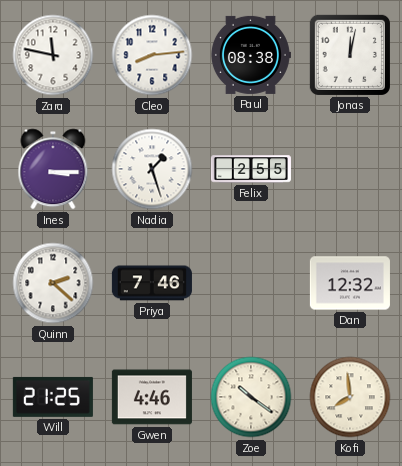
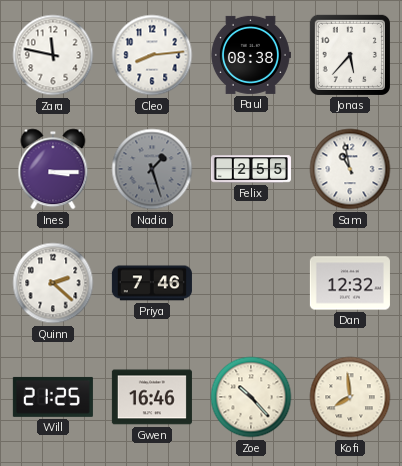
Jonas: 12:02 -> 5:37 (350, 55)
Nadia dial: white -> grey (152, 169)
Sam: none -> 10:58 (350, 169)
Gwen: 4:46 -> 16:46 (152, 397)
Zoe: 10:21 -> 10:23 (251, 397)
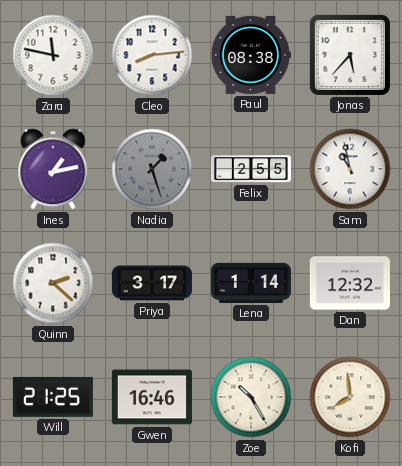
Ines: 3:15 -> 1:13 (53, 169)
Priya: 7:46 -> 3:17 (152, 283)
Lena: none -> 1:14 (251, 283)
Zoe: 10:23 -> 10:25 (251, 397)
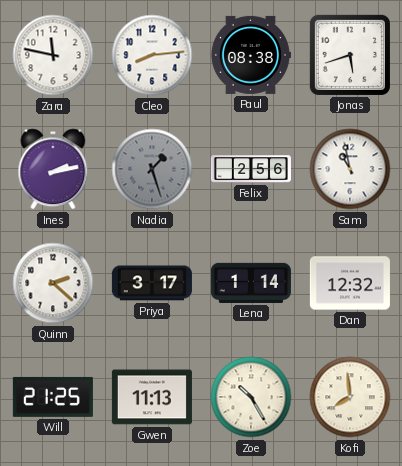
Jonas: 5:37 -> 5:42 (350, 55)
Ines: 1:13 -> 2:13 (53, 169)
Felix: 2:55 -> 2:56 (251, 169)
Gwen: 16:46 -> 11:13 (152, 397)
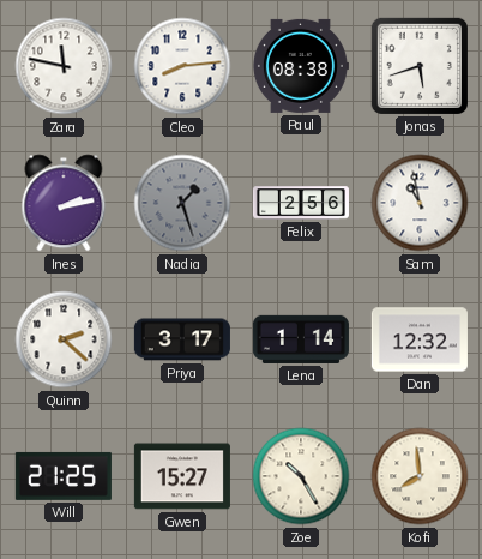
Gwen: 11:13 -> 15:27 (182, 476)
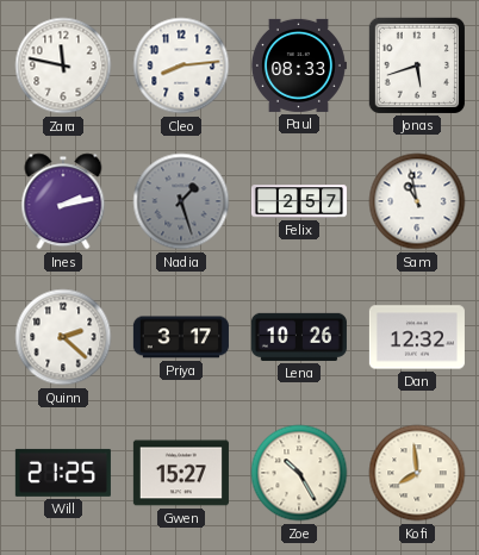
Paul: 08:38 -> 08:33 (298, 66)
Felix: 2:56 -> 2:57 (299, 201)
Lena: 1:14 -> 10:26 (299, 337)
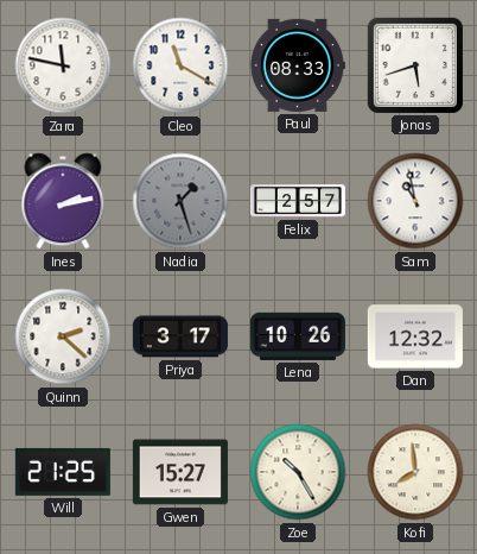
Cleo: 8:14 -> 11:20 (180, 65)
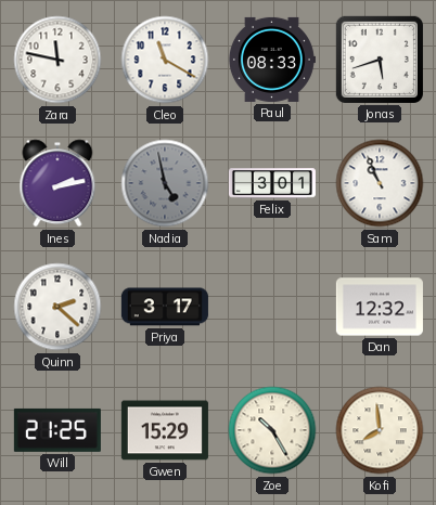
Nadia: 1:27 -> 4:58 (165, 183)
Felix: 2:57 -> 3:01 (272, 183)
Sam: 10:58 -> 10:56 (380, 183)
Lena: 10:26 -> none (298, 336)
Gwen: 15:27 -> 15:29 (165, 430)
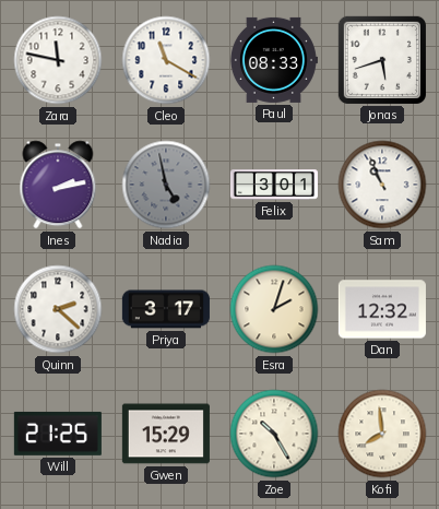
Esra: none -> 2:03 (274, 309)
